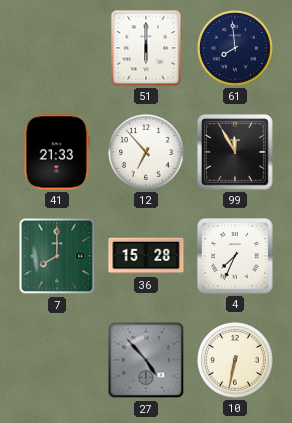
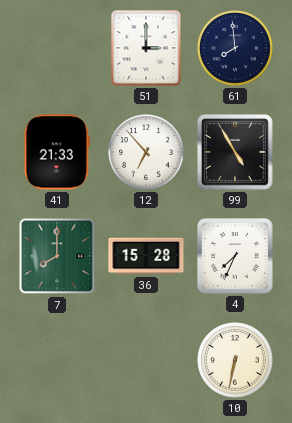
51: 6:00 -> 3:00 (146, 48)
99: 11:55 -> 4:55 (236, 153)
27: 4:53 -> none (146, 360)
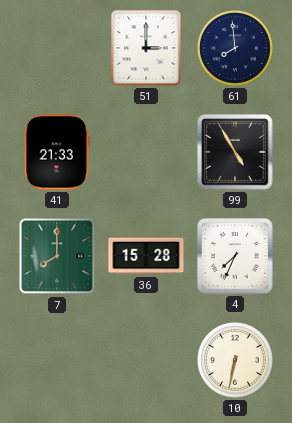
12: 6:53 -> none (146, 152)
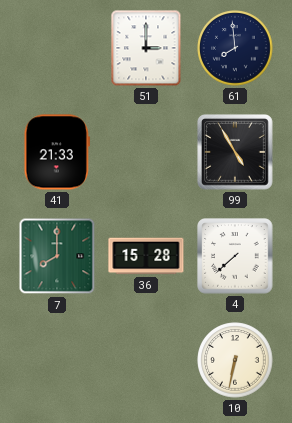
4: 7:34 -> 7:38 (235, 256)
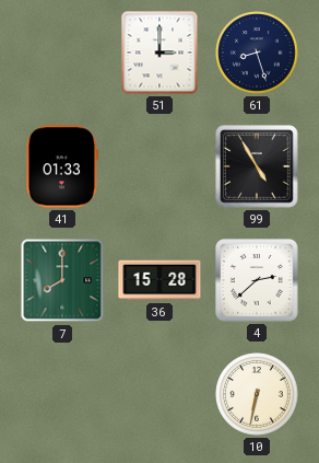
61: 7:59 -> 8:27 (257, 53)
41: 21:33 -> 01:33 (62, 166)
4: 7:38 -> 2:38 (257, 280)
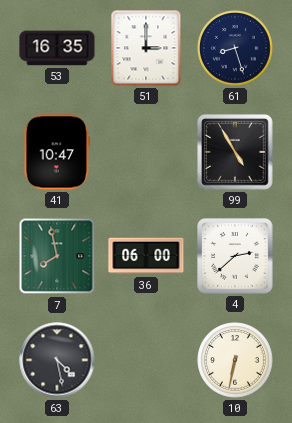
53: none -> 16:35 (57, 48)
41: 01:33 -> 10:47 (57, 152)
7: 8:00 -> 7:58 (57, 256)
36: 15:28 -> 06:00 (146, 256)
63: none -> 4:28 (57, 360)
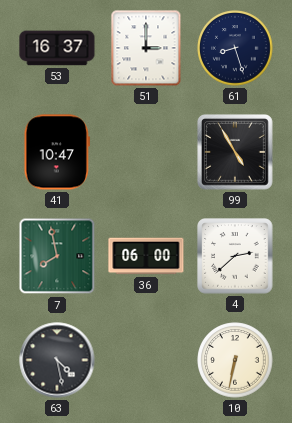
53: 16:35 -> 16:37 (57, 48)
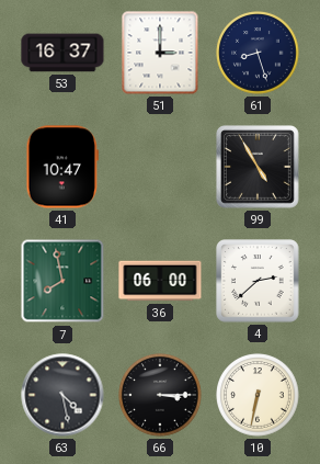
66: none -> 3:15 (160, 395)
